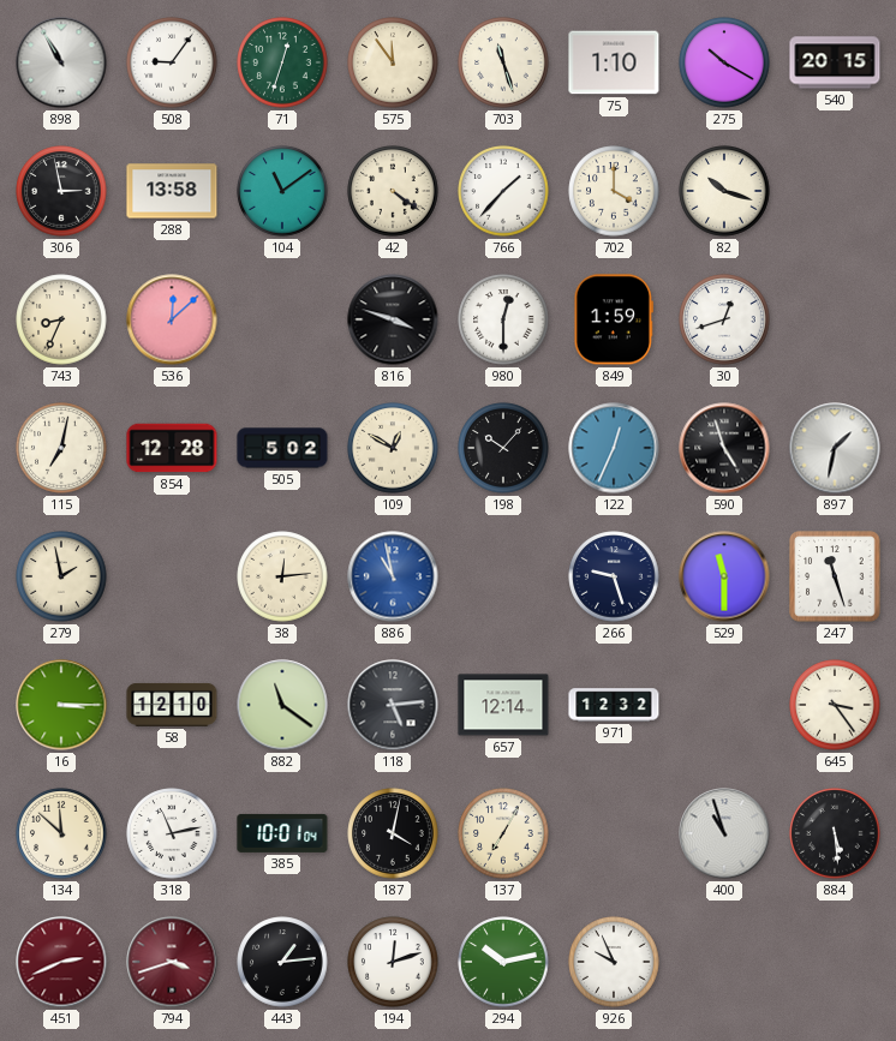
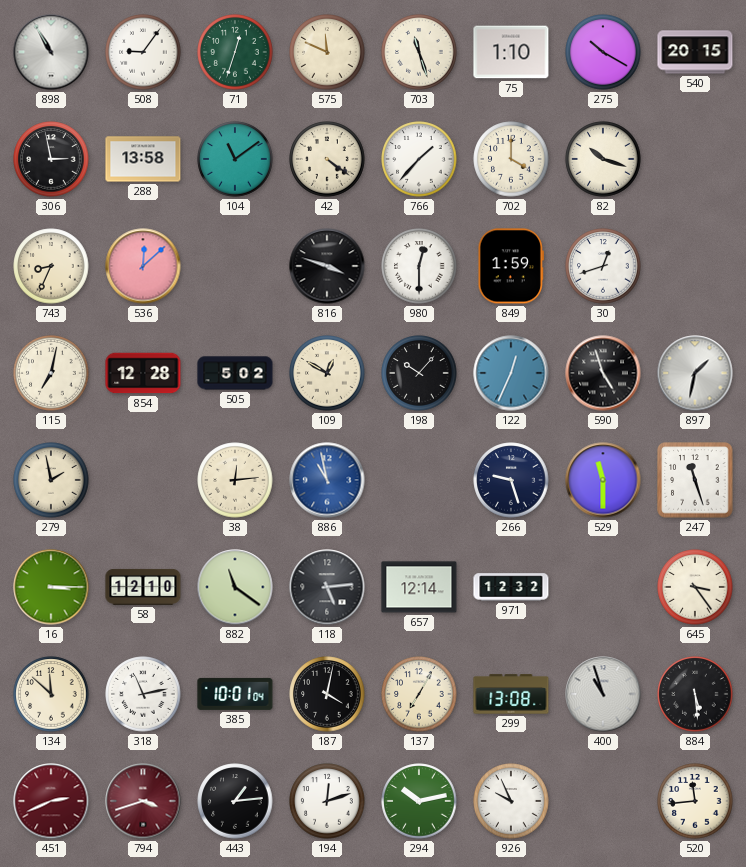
575: 11:54 -> 11:49 (327, 52)
299: none -> 13:08 (511, 694)
520: none -> 11:44 (695, 801)
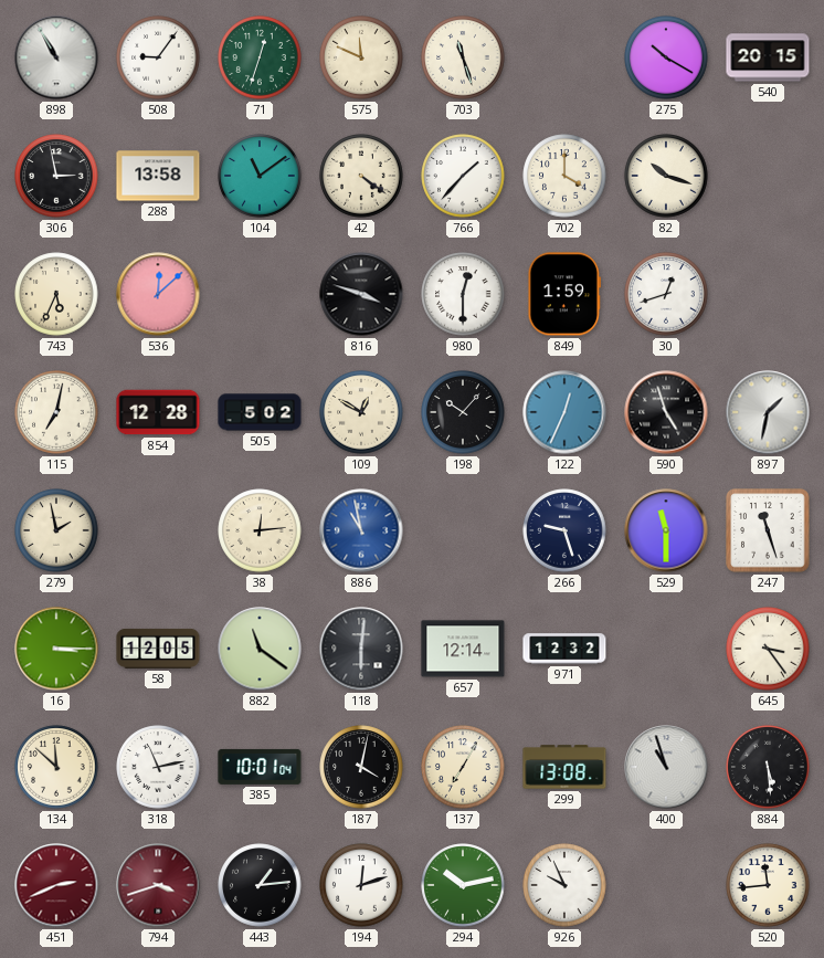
75: 1:10 -> none (511, 52)
743: 8:34 -> 5:34 (56, 294)
58: 12:10 -> 12:05 (158, 649)
118: 5:14 -> 6:01 (361, 649)
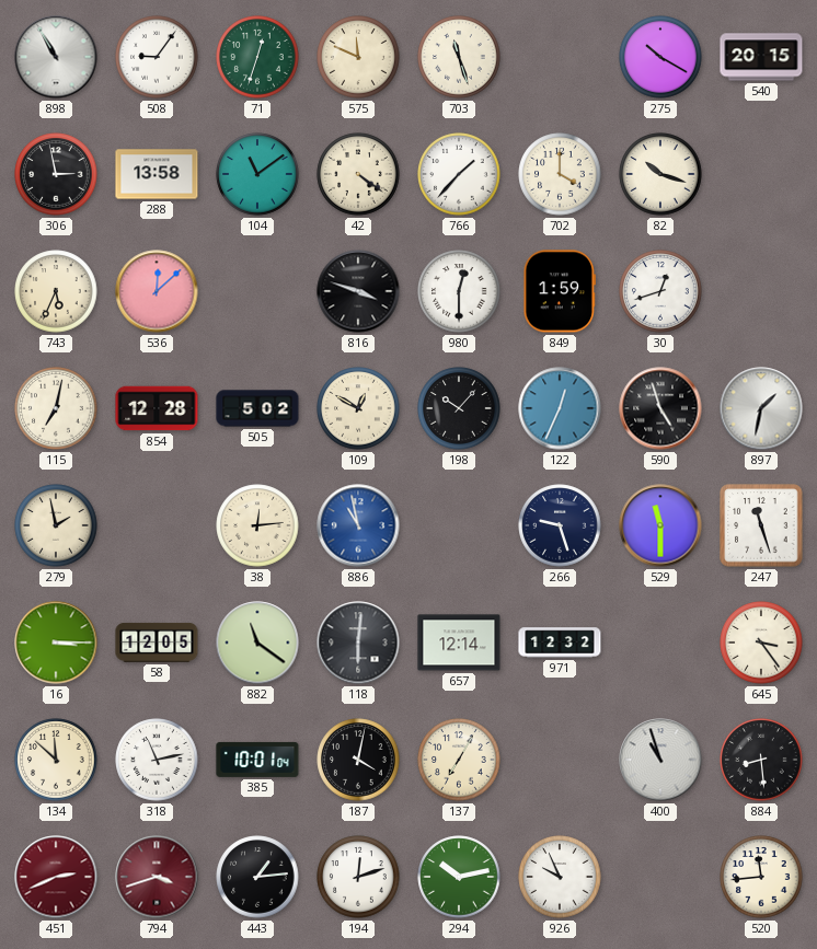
299: 13:08 -> none (564, 767)
884: 5:29 -> 8:29 (761, 760)
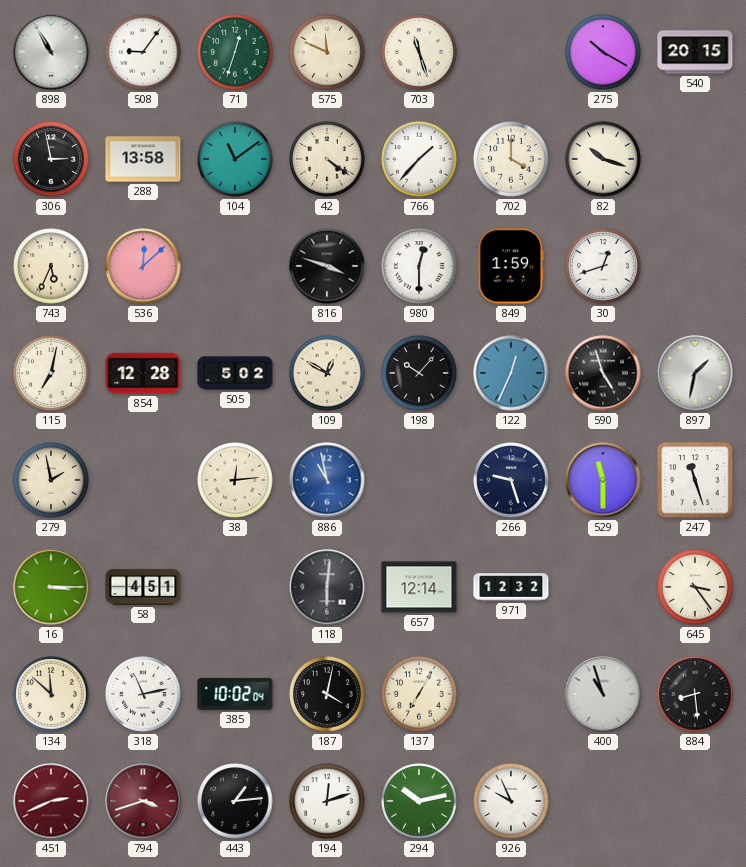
58: 12:05 -> 4:51 (143, 587)
882: 11:21 -> none (257, 643)
385: 10:01 -> 10:02 (235, 694)
520: 11:44 -> none (761, 877)
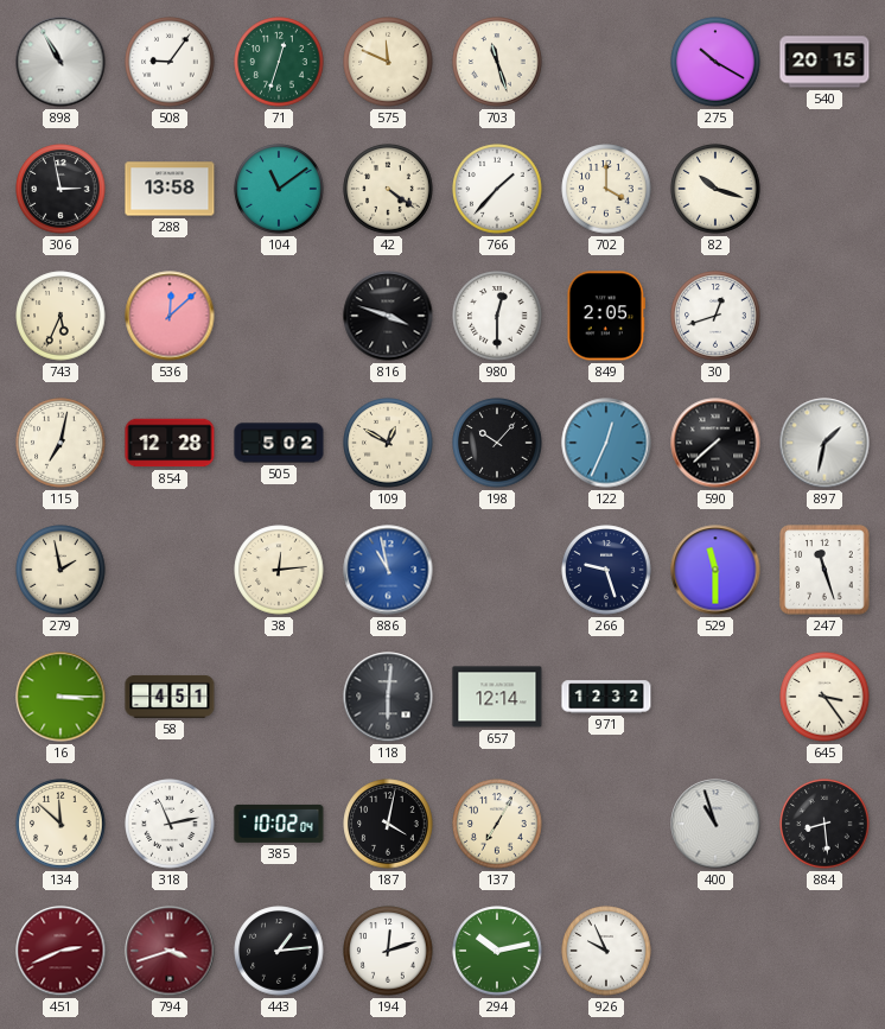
849: 1:59 -> 2:05 (605, 316)
590: 4:57 -> 7:38 (715, 443)
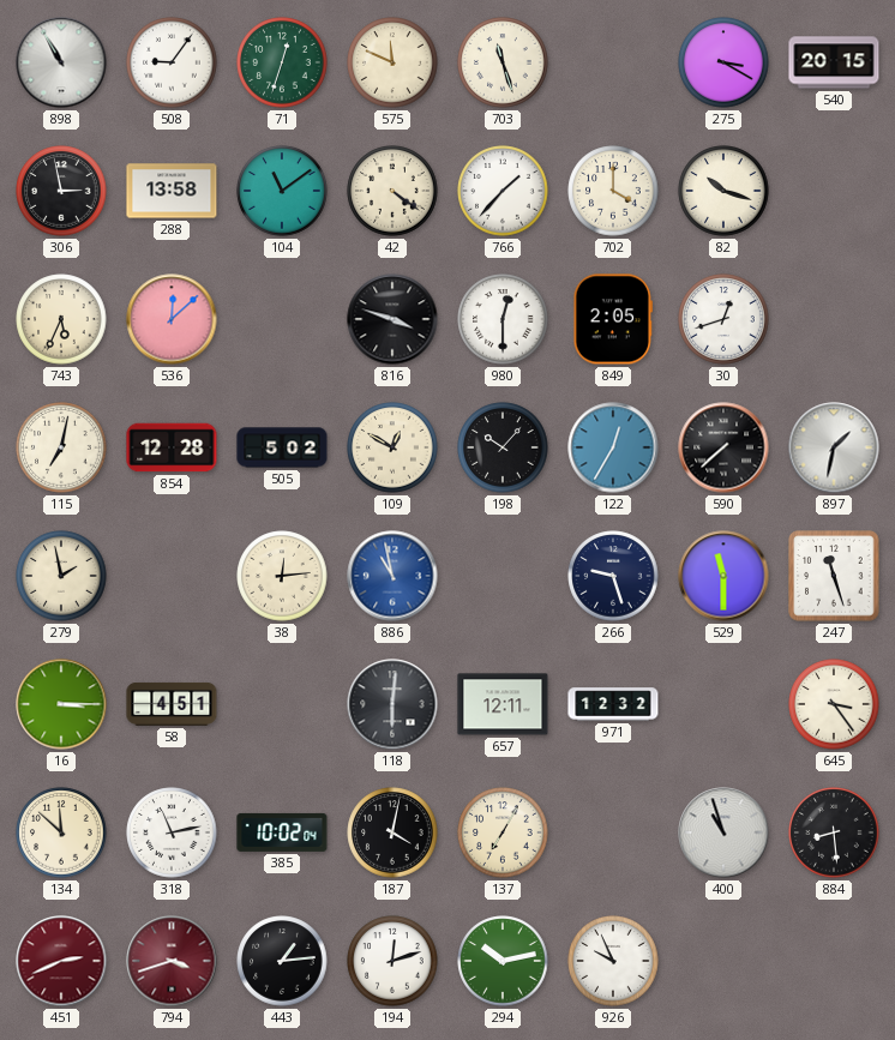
275: 10:20 -> 3:20 (723, 62)
122: 12:34 -> 12:35 (613, 447)
657: 12:14 -> 12:11 (503, 704)
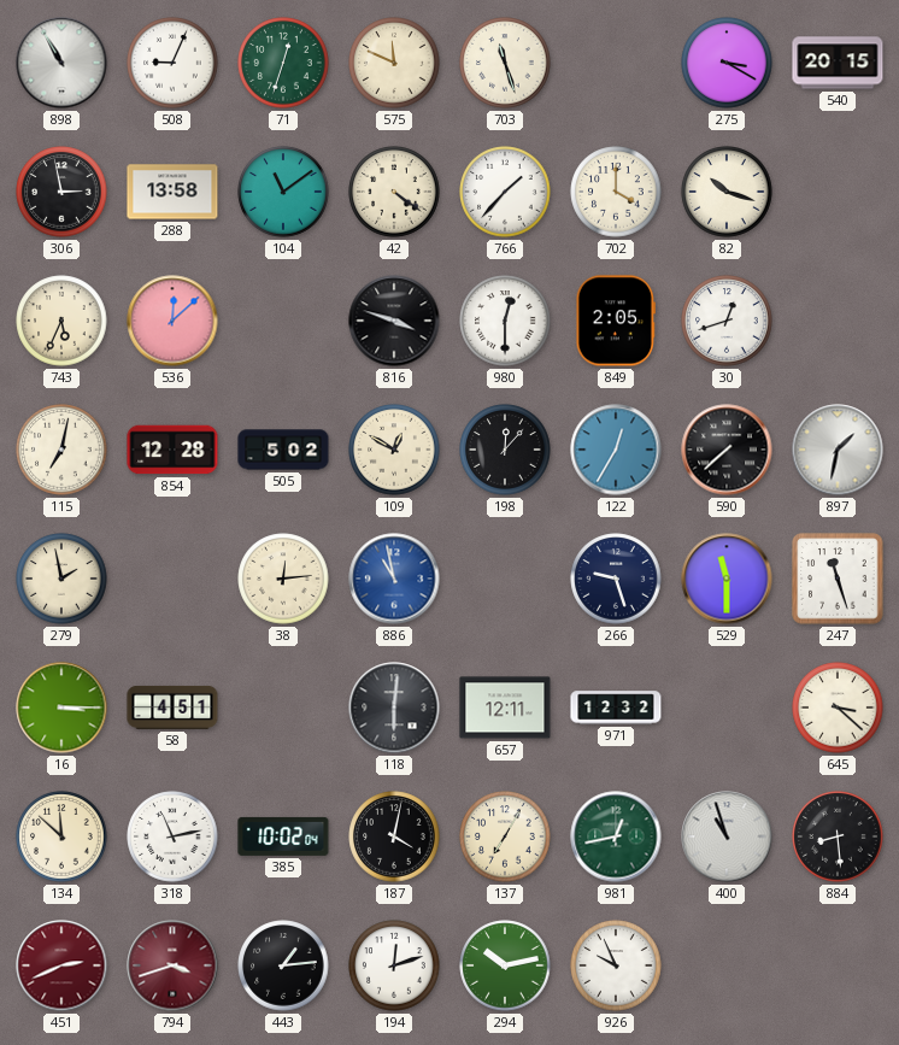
508: 9:06 -> 9:04 (172, 63)
198: 10:07 -> 12:07 (505, 450)
645: 3:24 -> 3:22 (838, 708)
981: none -> 12:43 (616, 836)
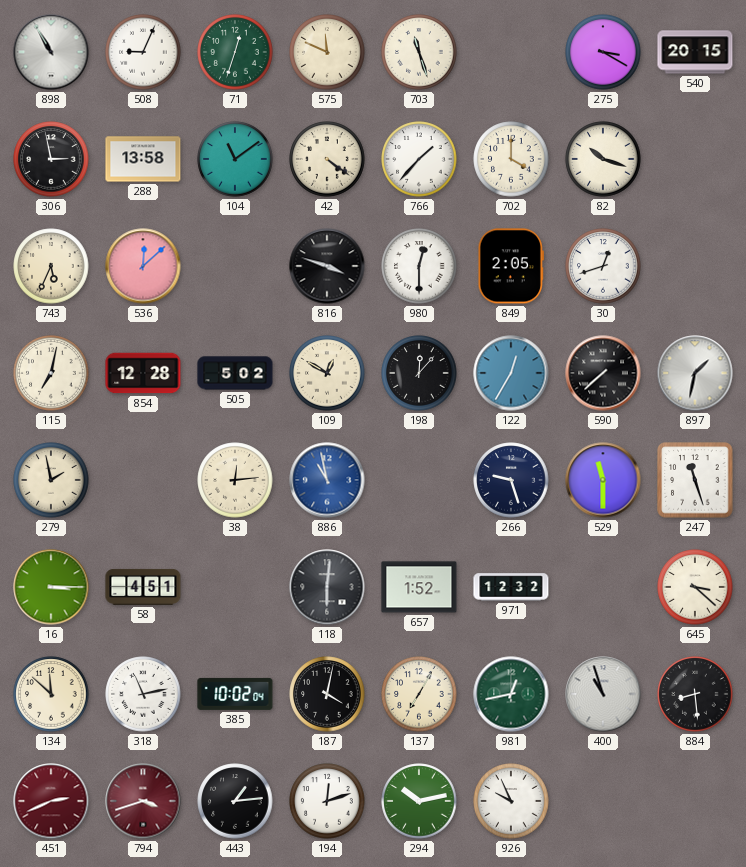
657: 12:11 -> 1:52 (419, 587)
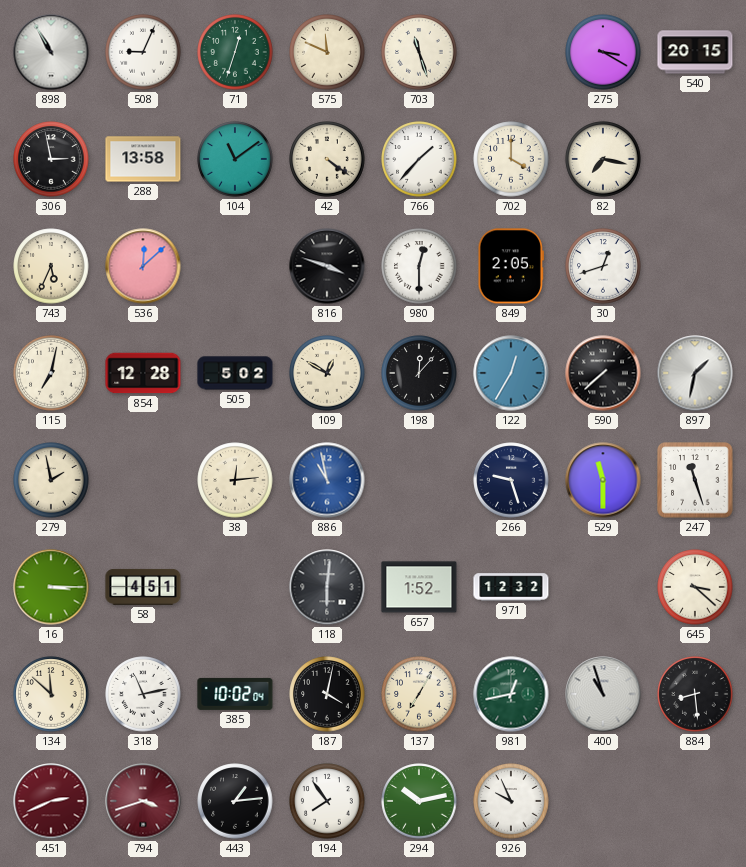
82: 10:18 -> 7:17 (603, 159)
194: 12:12 -> 7:54 (327, 801)
